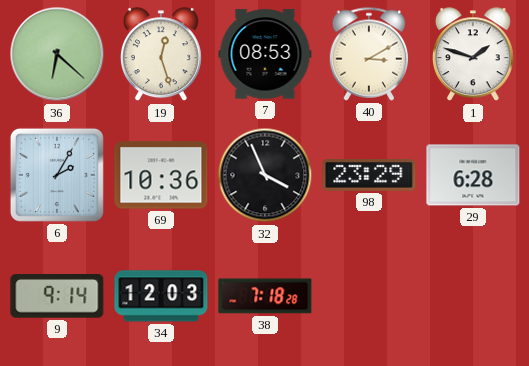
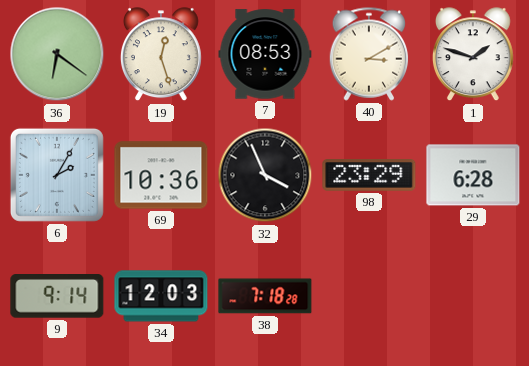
36: 6:22 -> 6:21 (57, 54)
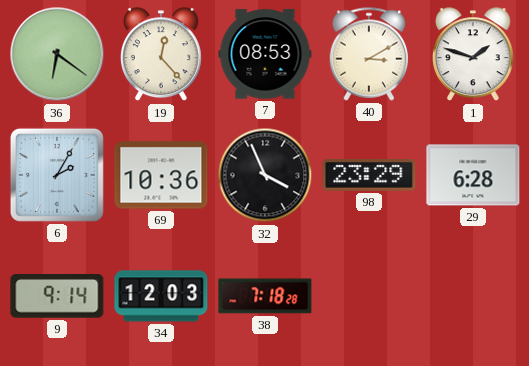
19: 12:27 -> 12:23 (161, 55)
